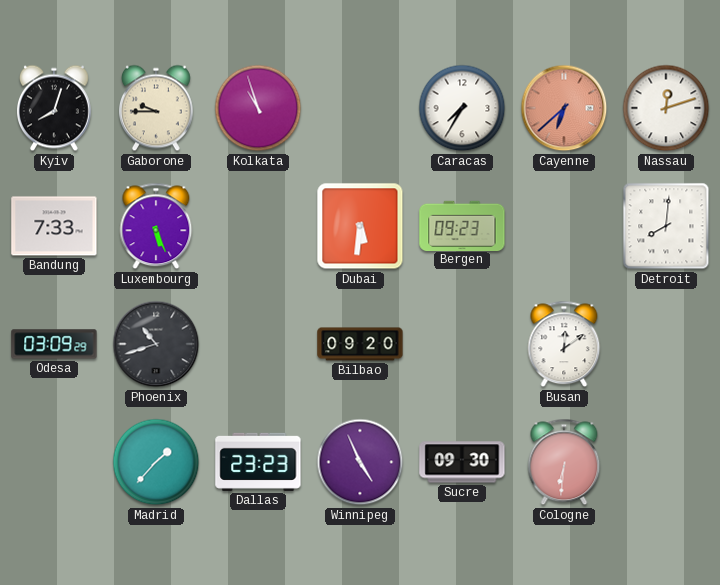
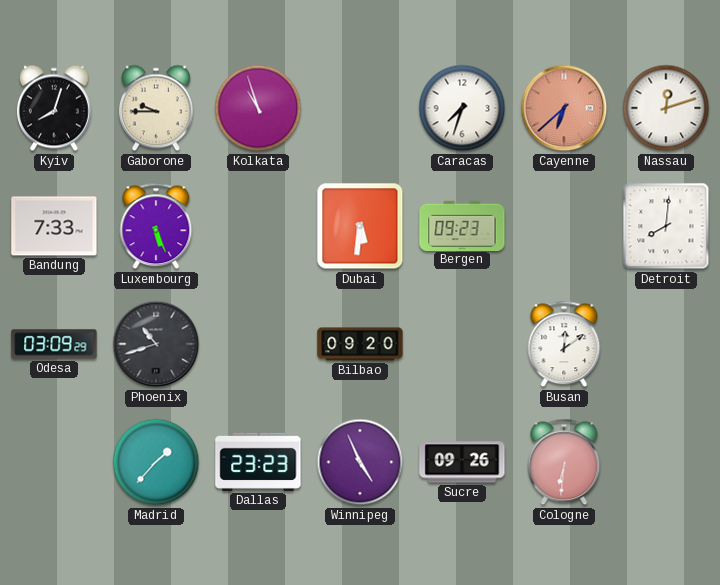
Caracas: 7:35 -> 7:33 (462, 108)
Sucre: 09:30 -> 09:26 (462, 462)
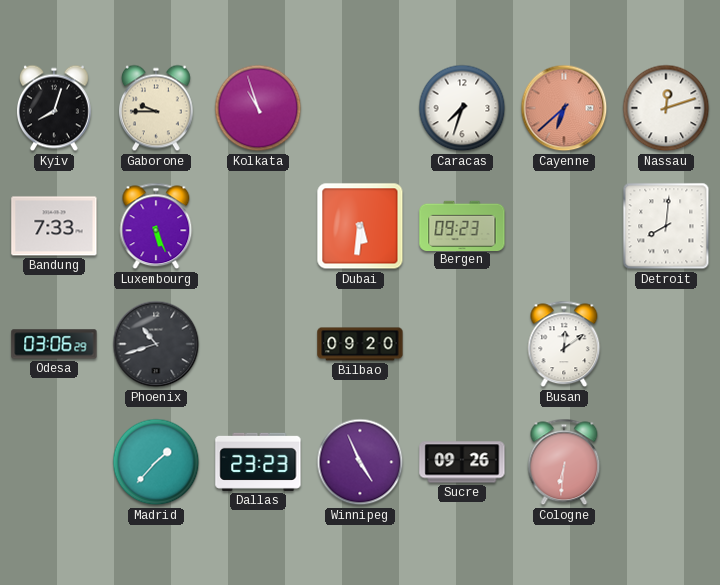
Odesa: 03:09 -> 03:06 (54, 344)
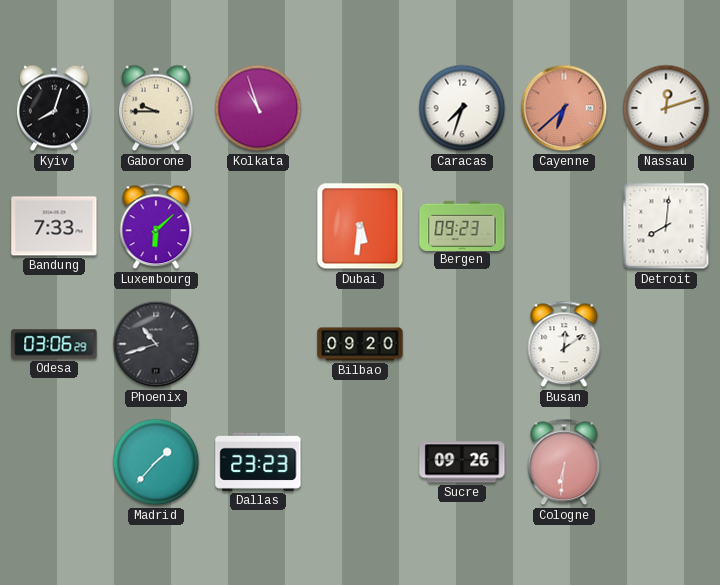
Luxembourg: 5:26 -> 6:08 (156, 226)
Winnipeg: 4:56 -> none (360, 462)
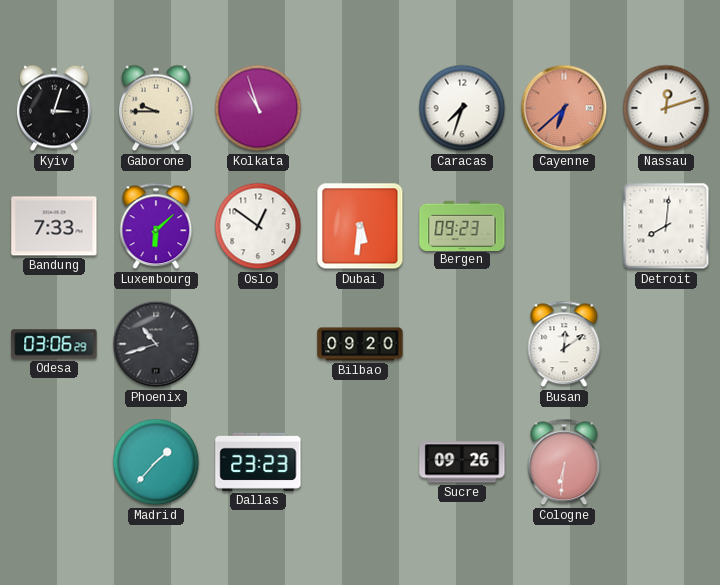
Kyiv: 8:03 -> 3:03 (54, 108)
Oslo: none -> 12:51 (258, 226)
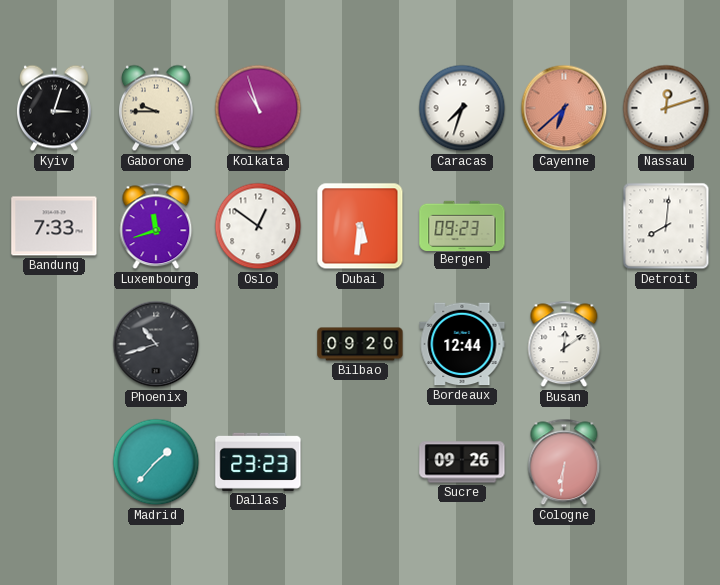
Luxembourg: 6:08 -> 11:42 (156, 226)
Odesa: 03:06 -> none (54, 344)
Bordeaux: none -> 12:44 (462, 344)
